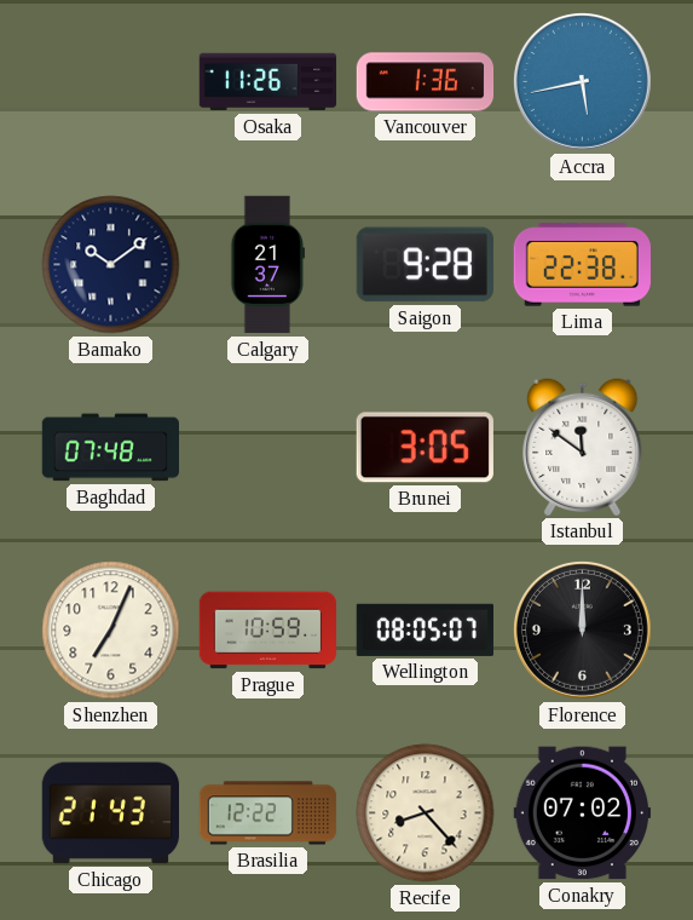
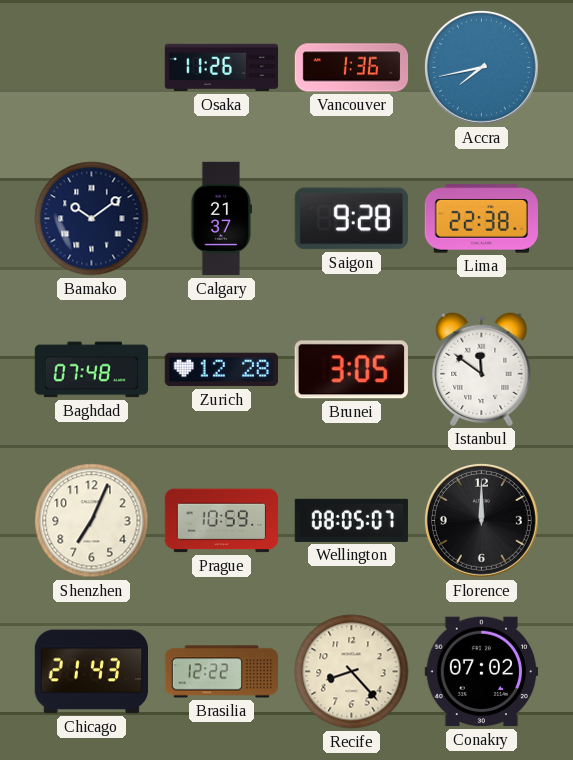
Accra: 5:43 -> 7:43 (481, 67)
Zurich: none -> 12:28 (221, 370)
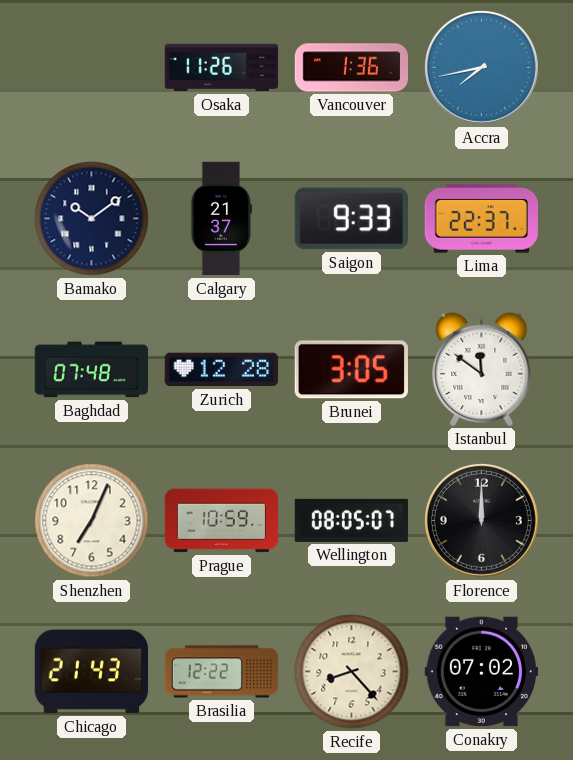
Saigon: 9:28 -> 9:33 (351, 219)
Lima: 22:38 -> 22:37 (481, 219)
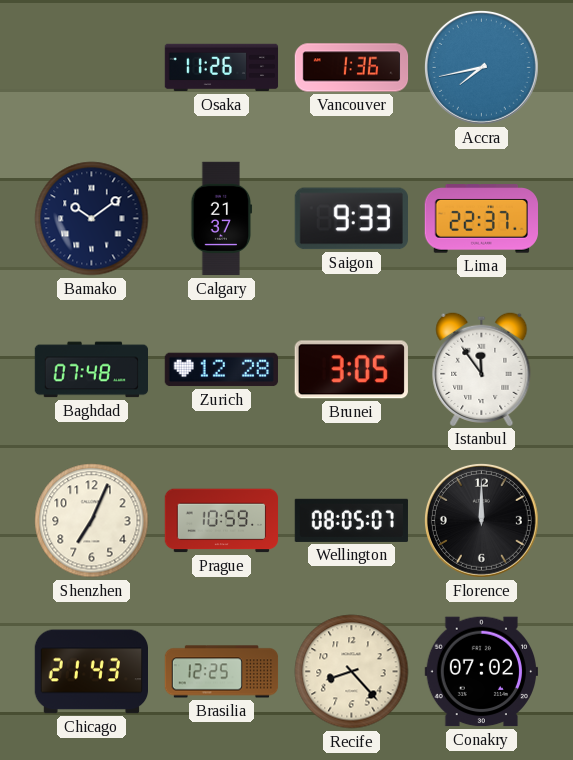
Istanbul: 11:51 -> 11:54 (482, 369)
Brasilia: 12:22 -> 12:25 (222, 672)
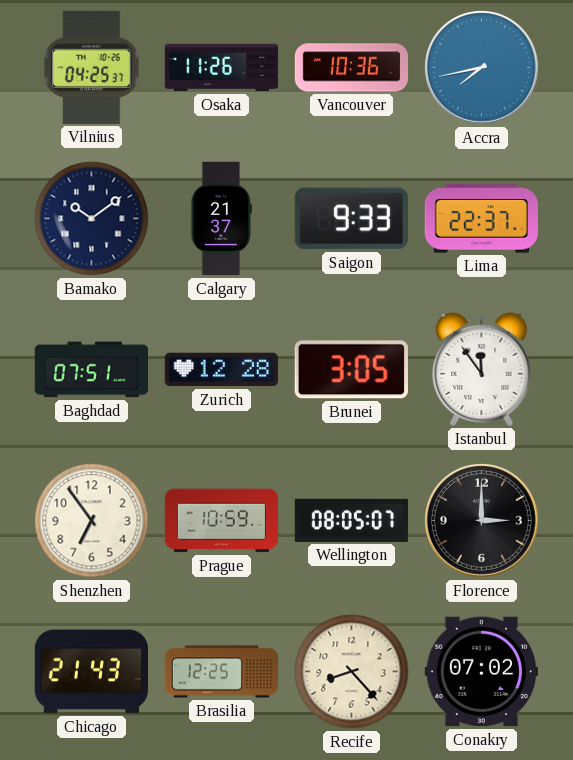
Vilnius: none -> 04:25 (92, 67)
Vancouver: 1:36 -> 10:36 (352, 68)
Baghdad: 07:48 -> 07:51 (91, 370)
Shenzhen: 7:04 -> 6:54 (92, 521)
Florence: 12:00 -> 3:00 (481, 520)
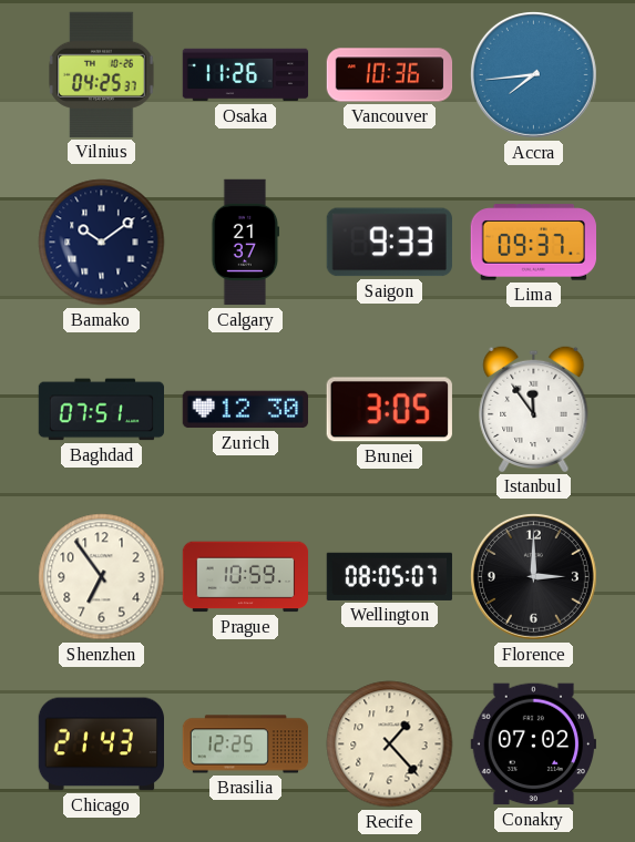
Accra: 7:43 -> 7:44 (533, 74)
Lima: 22:37 -> 09:37 (533, 243)
Zurich: 12:28 -> 12:30 (245, 410)
Recife: 8:23 -> 1:23 (390, 745)
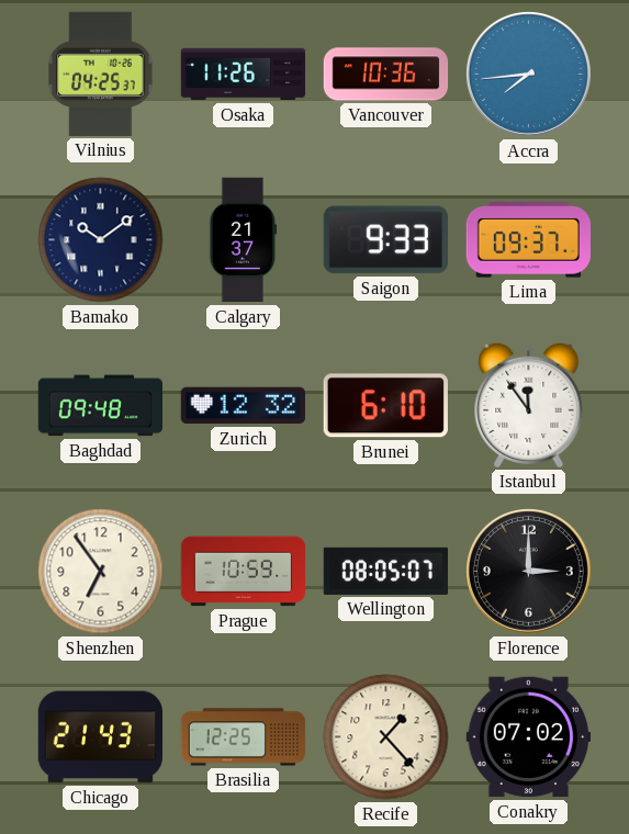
Baghdad: 07:51 -> 09:48 (100, 406)
Zurich: 12:30 -> 12:32 (243, 406)
Brunei: 3:05 -> 6:10 (385, 406)
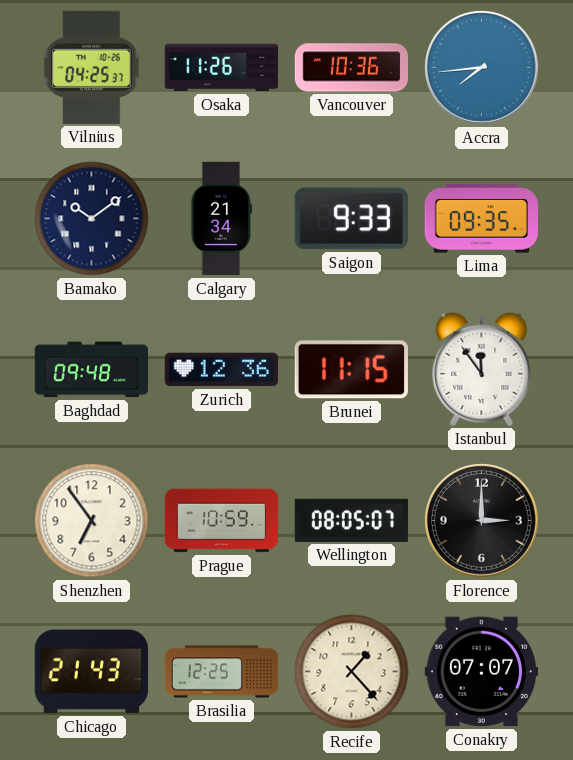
Calgary: 21:37 -> 21:34 (222, 219)
Lima: 09:37 -> 09:35 (481, 219)
Zurich: 12:32 -> 12:36 (221, 370)
Brunei: 6:10 -> 11:15 (351, 370)
Conakry: 07:02 -> 07:07 (481, 672)
